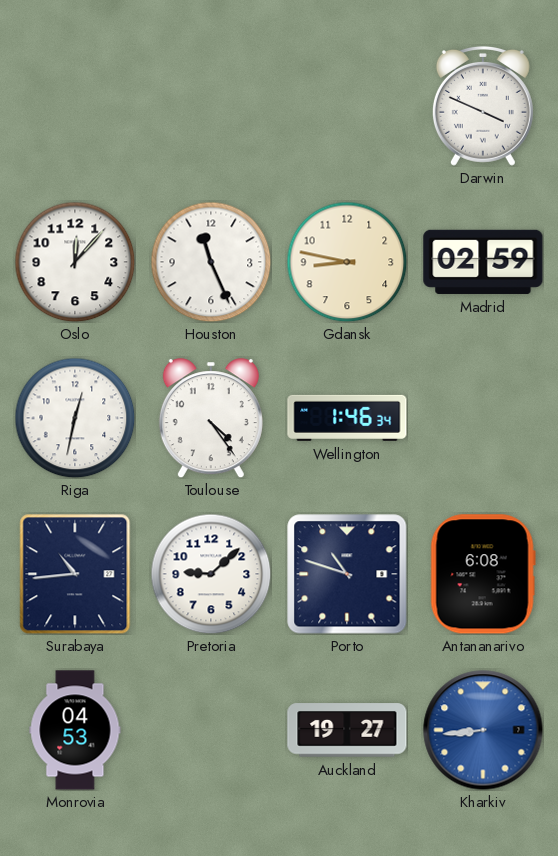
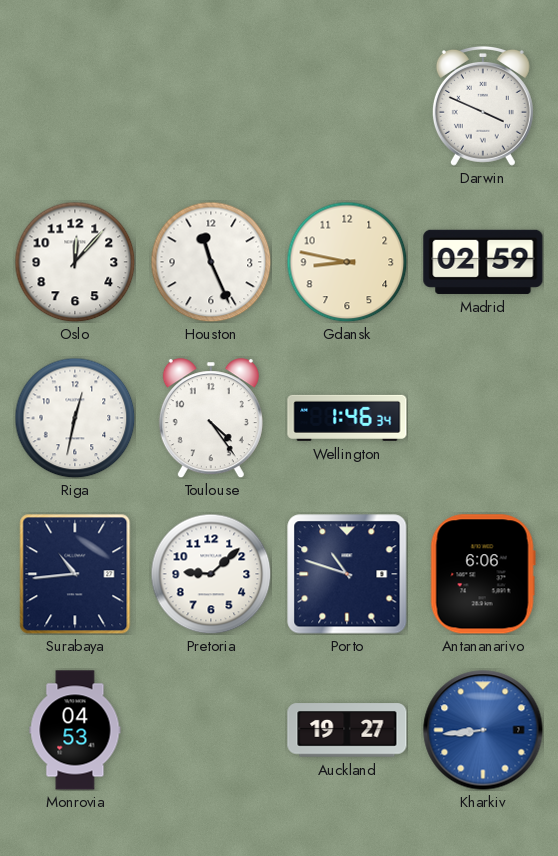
Antananarivo: 6:08 -> 6:06 (483, 574)
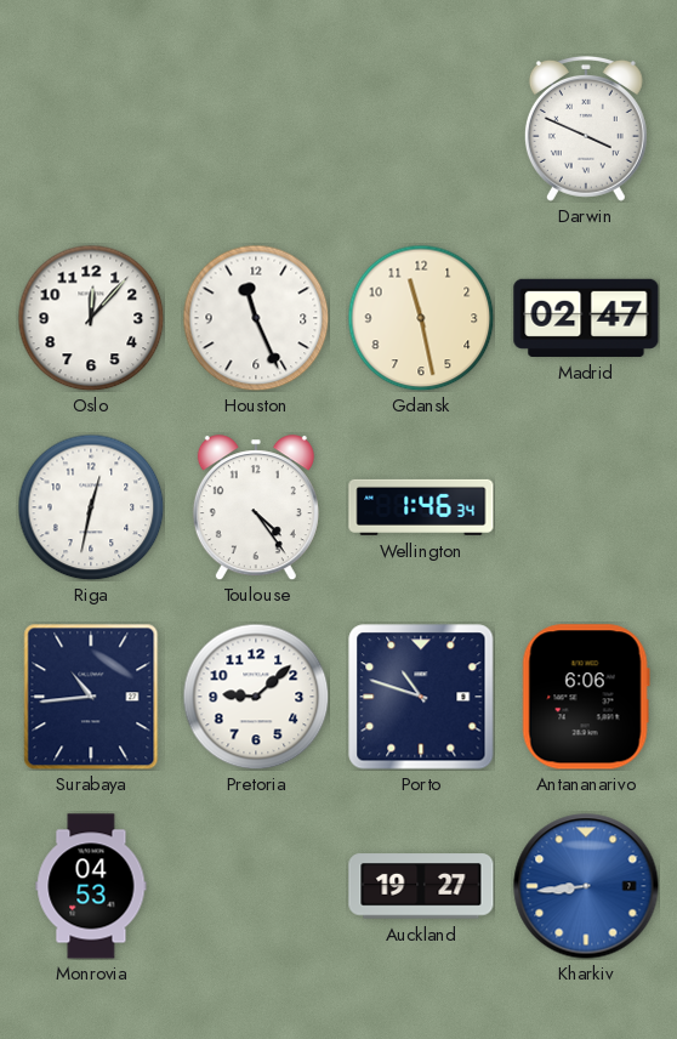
Gdansk: 8:47 -> 11:28 (421, 318)
Madrid: 02:59 -> 02:47 (586, 318)
